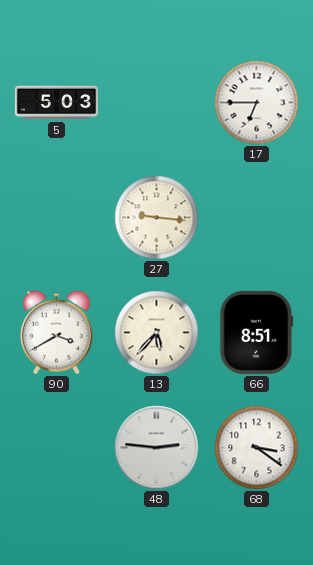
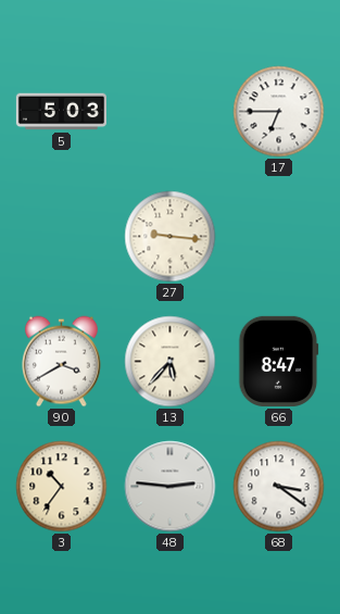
66: 8:51 -> 8:47 (279, 361)
3: none -> 10:36 (62, 487)
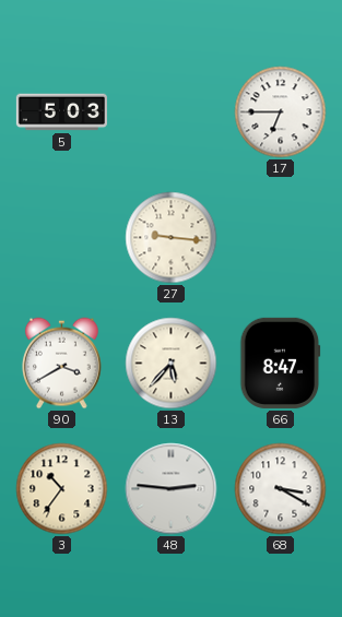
68: 3:21 -> 3:20 (281, 489)
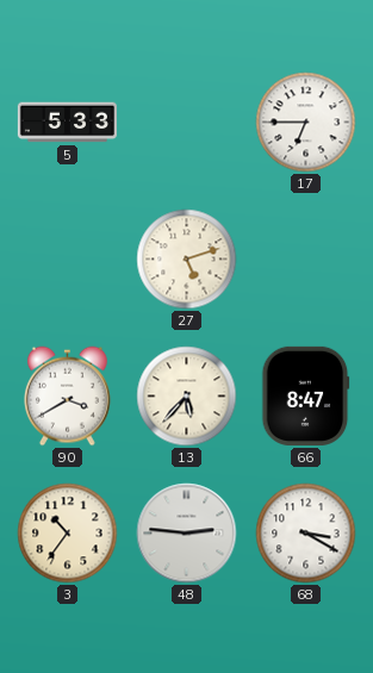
5: 5:03 -> 5:33 (67, 123)
27: 9:16 -> 5:12 (187, 260)
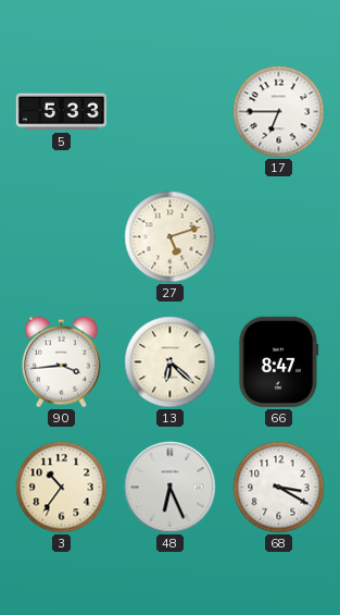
90: 3:40 -> 3:44 (61, 362)
13: 5:37 -> 6:22 (171, 362)
48: 2:46 -> 6:26 (171, 488)
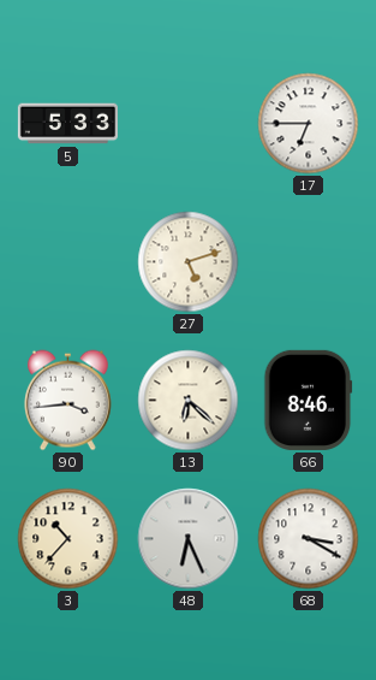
66: 8:47 -> 8:46 (309, 400)
3: 10:36 -> 10:37 (68, 539)
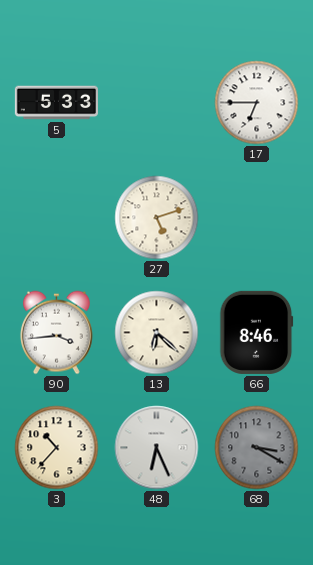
68 dial: white -> grey (257, 448)
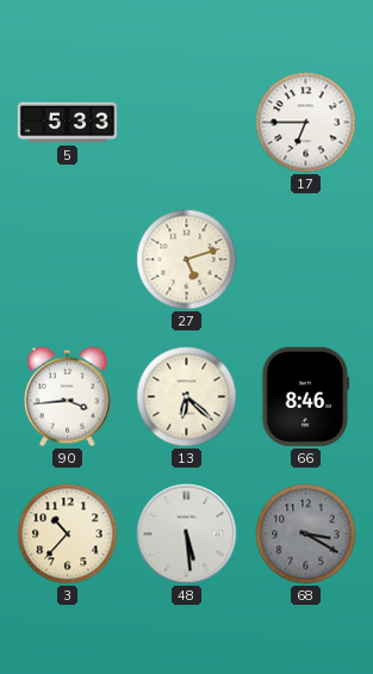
48: 6:26 -> 5:29 (187, 534)
